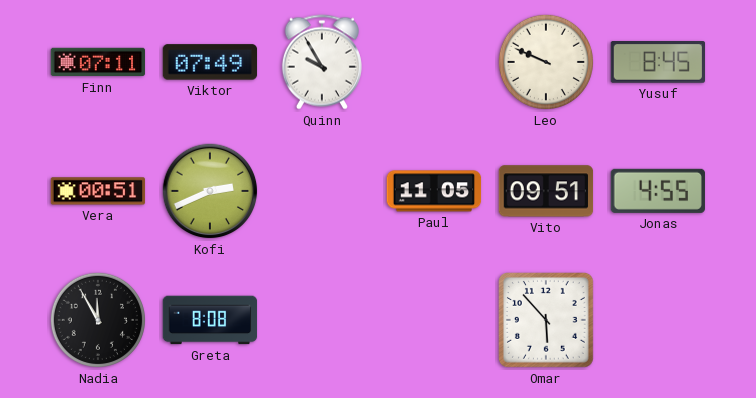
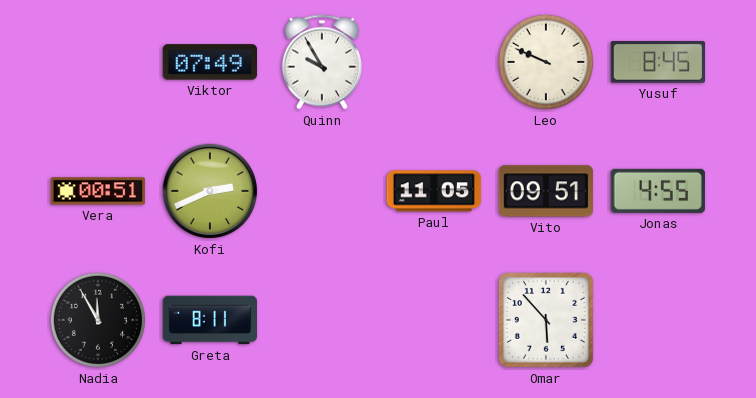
Finn: 07:11 -> none (98, 62)
Greta: 8:08 -> 8:11 (210, 320)
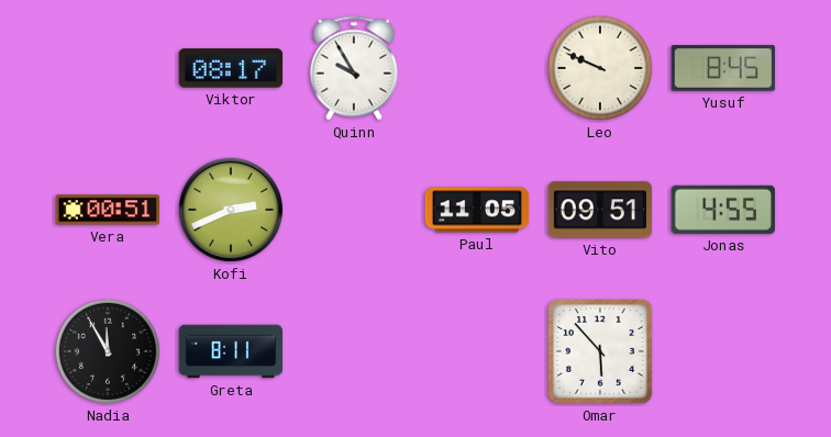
Viktor: 07:49 -> 08:17 (231, 68)
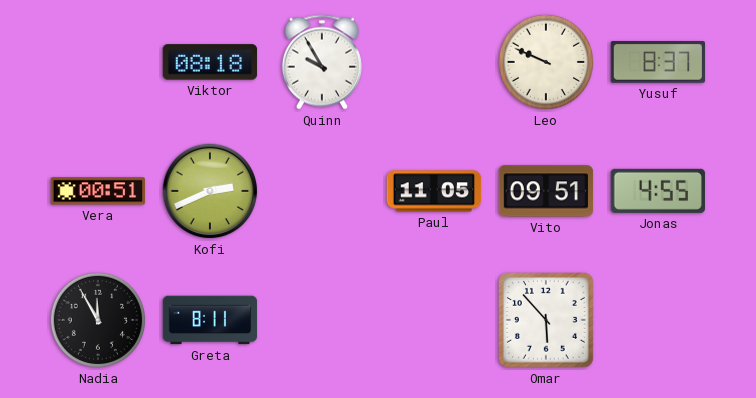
Viktor: 08:17 -> 08:18 (210, 62)
Yusuf: 8:45 -> 8:37 (658, 63)
